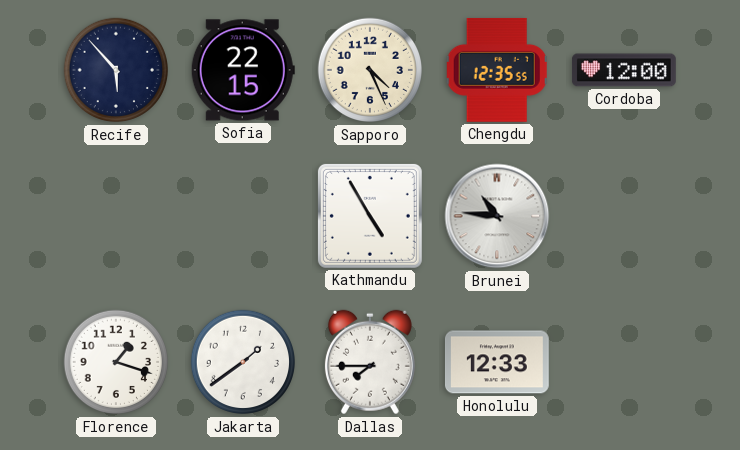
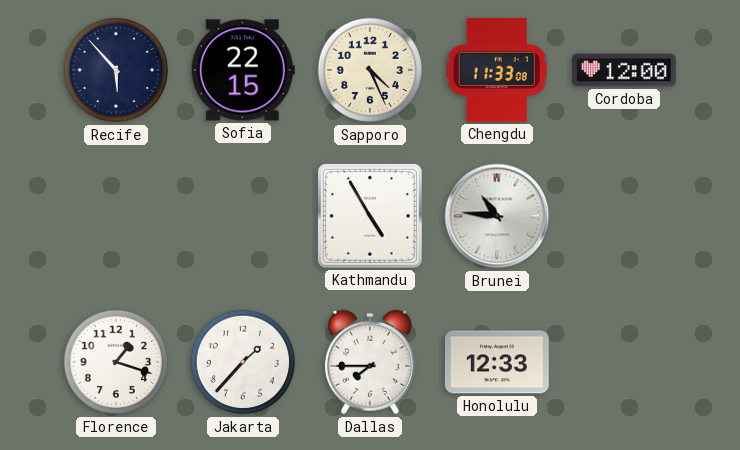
Chengdu: 12:35 -> 11:33 (497, 70)
Jakarta: 1:39 -> 1:37 (243, 362)
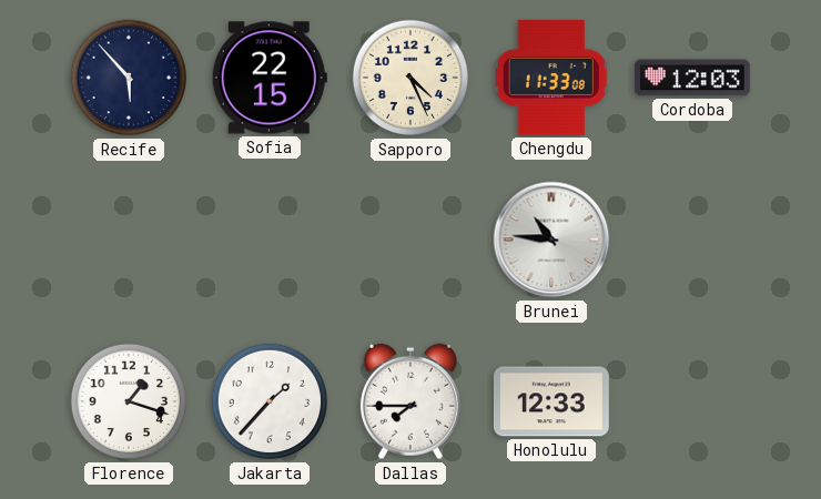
Cordoba: 12:00 -> 12:03 (693, 78)
Kathmandu: 4:55 -> none (370, 216)
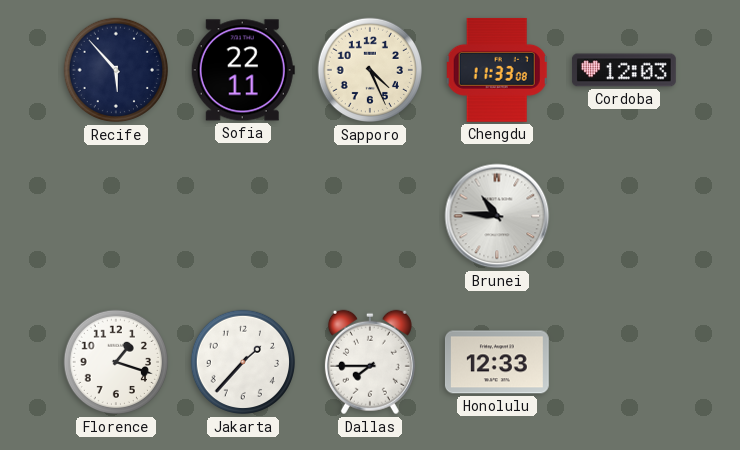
Sofia: 22:15 -> 22:11 (243, 70)
